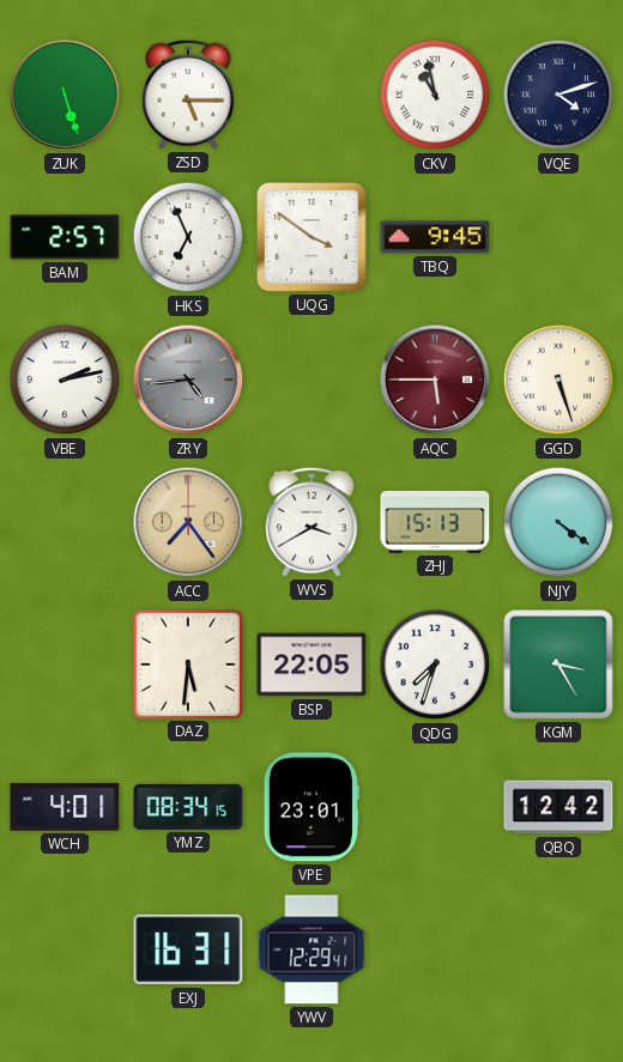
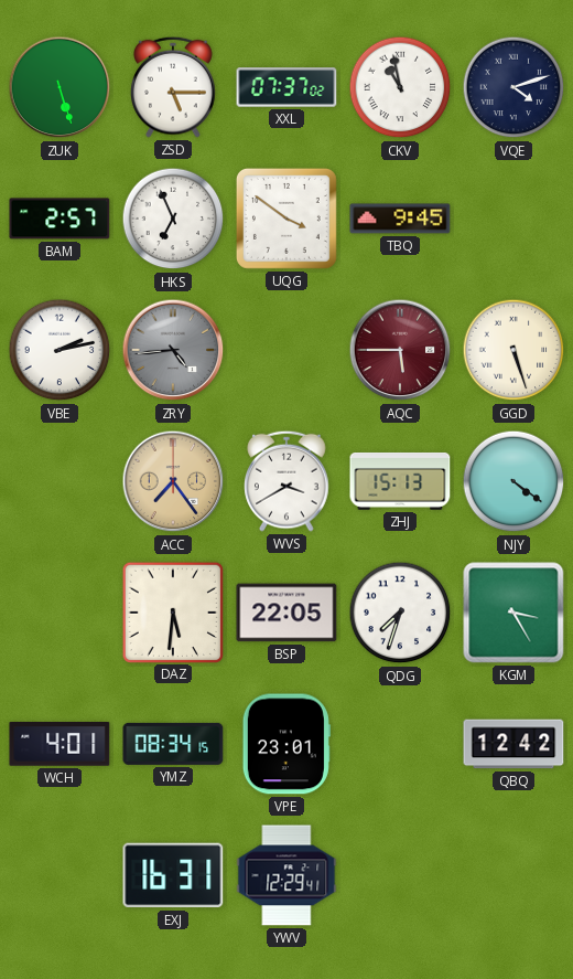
XXL: none -> 07:37 (286, 87)
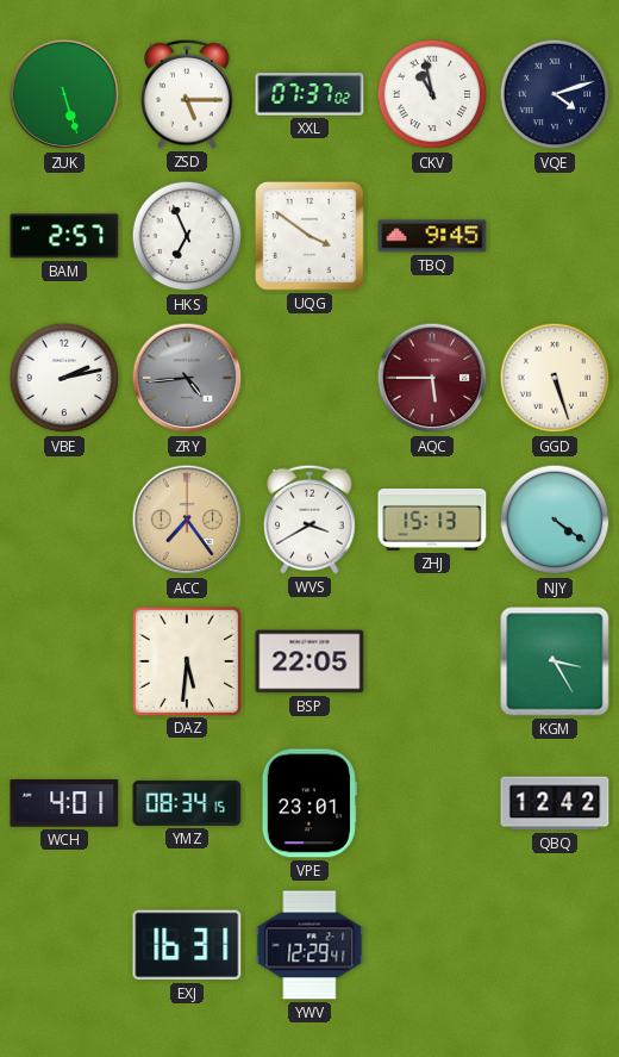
QDG: 7:33 -> none (400, 613)
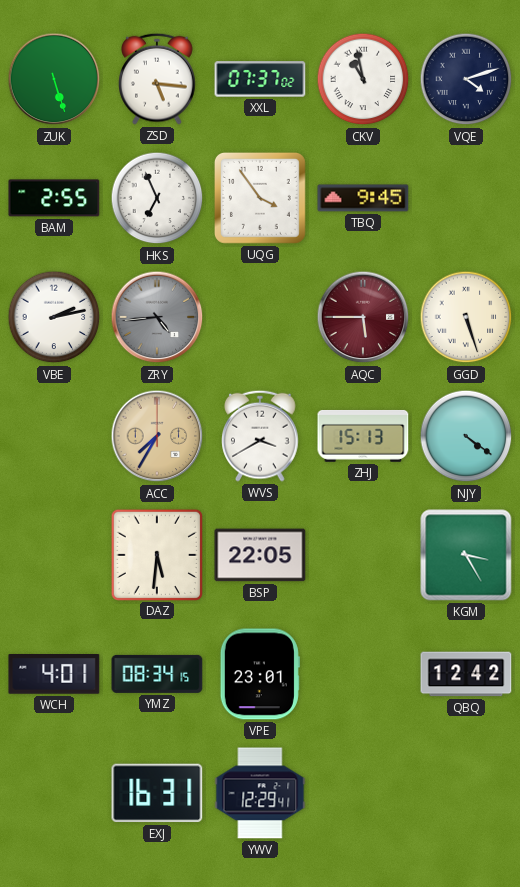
ZSD: 5:15 -> 5:16 (157, 79)
BAM: 2:57 -> 2:55 (54, 198)
UQG: 3:51 -> 3:54 (260, 198)
ACC: 7:24 -> 7:35 (157, 436)
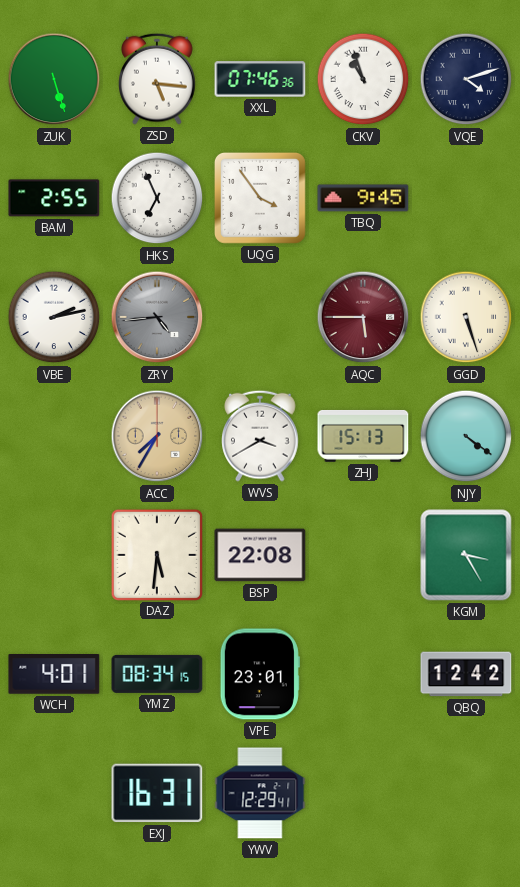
XXL: 07:37 -> 07:46 (260, 79)
CKV: 10:58 -> 10:57 (363, 79)
BSP: 22:05 -> 22:08 (260, 555)
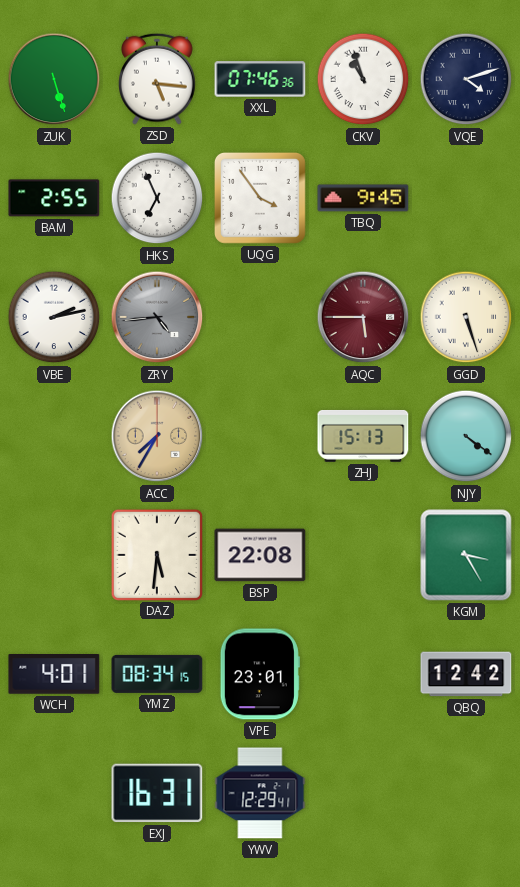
WVS: 3:40 -> none (260, 436)
